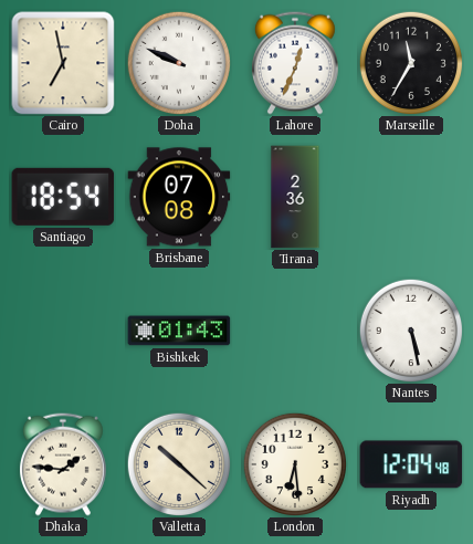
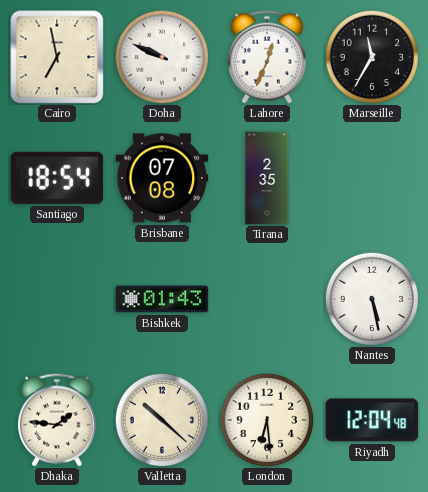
Tirana: 2:36 -> 2:35 (267, 178)
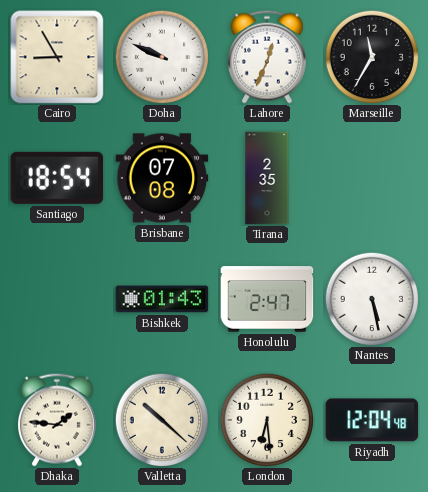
Cairo: 6:58 -> 8:55 (57, 57)
Honolulu: none -> 2:47 (267, 299)
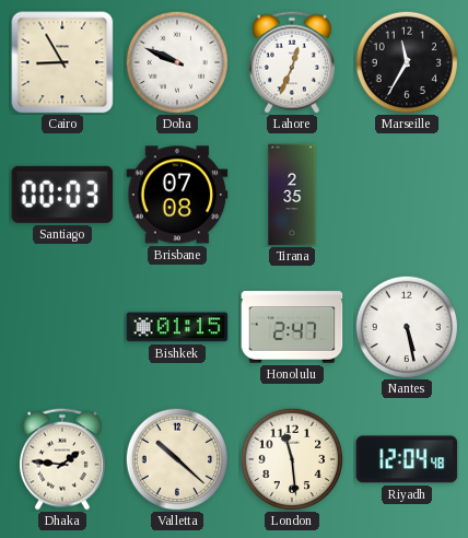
Santiago: 18:54 -> 00:03 (62, 195)
Bishkek: 01:43 -> 01:15 (177, 327)
London: 6:29 -> 11:29 (291, 458)
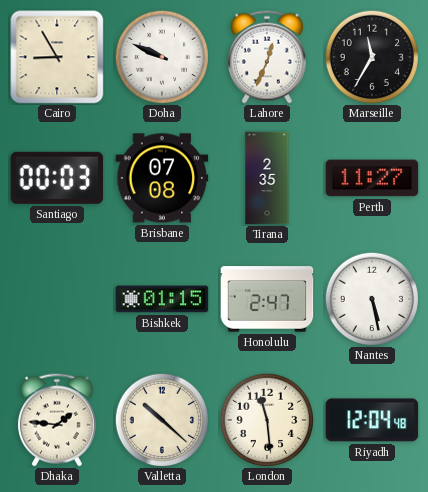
Perth: none -> 11:27 (372, 178)
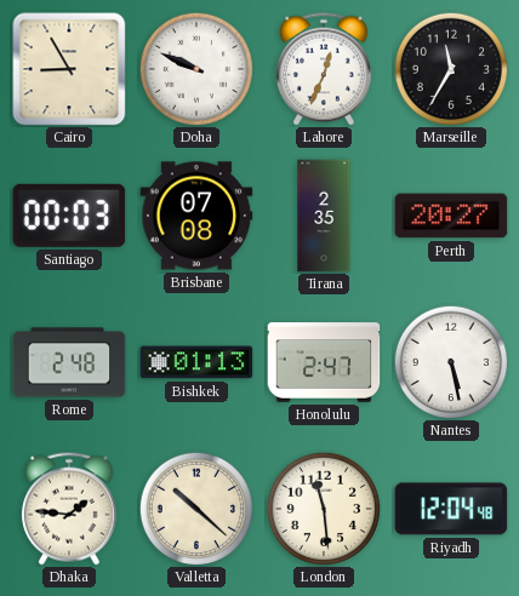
Perth: 11:27 -> 20:27 (451, 216)
Rome: none -> 2:48 (69, 362)
Bishkek: 01:15 -> 01:13 (196, 362)
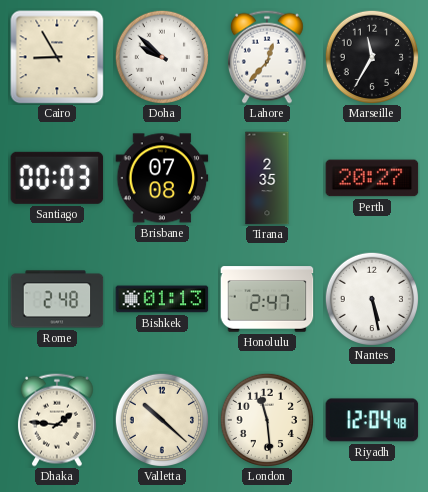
Doha: 9:49 -> 9:52 (161, 56)
Lahore: 12:34 -> 12:37 (267, 57)
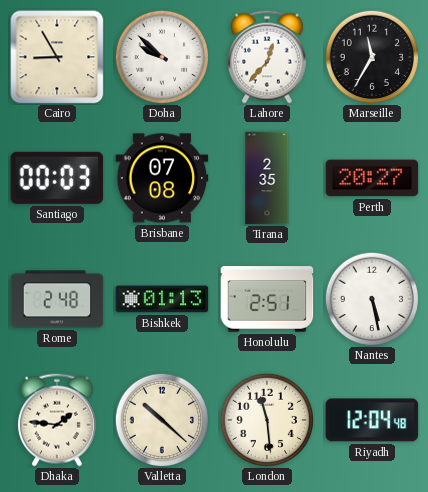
Honolulu: 2:47 -> 2:51 (267, 299)
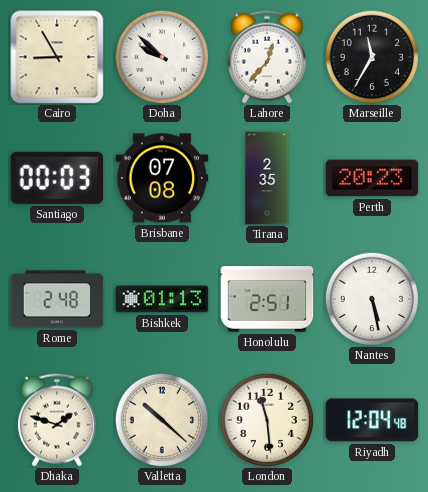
Perth: 20:27 -> 20:23 (372, 178)
Dhaka: 1:46 -> 1:48 (57, 420)
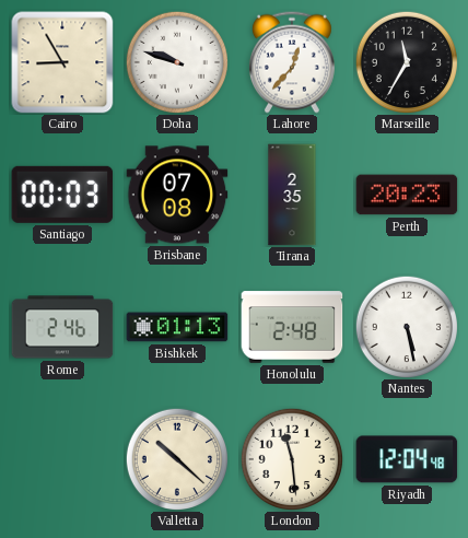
Doha: 9:52 -> 9:48 (176, 61)
Rome: 2:48 -> 2:46 (62, 327)
Honolulu: 2:51 -> 2:48 (292, 327)
Dhaka: 1:48 -> none (57, 420)
